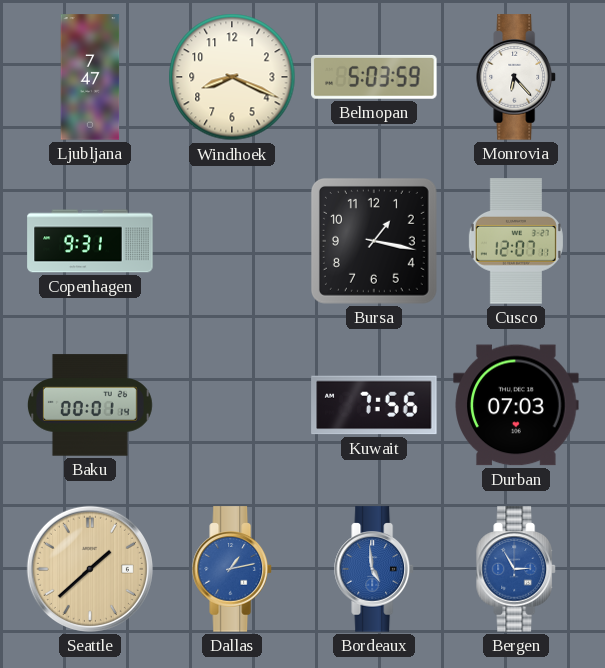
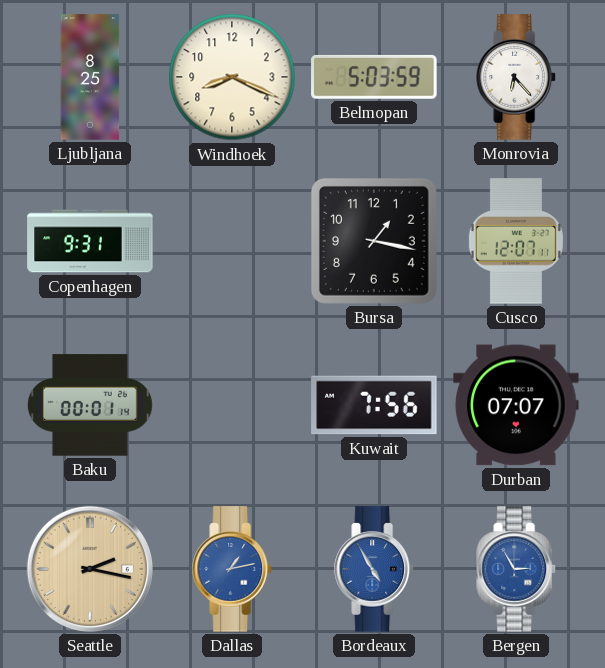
Ljubljana: 7:47 -> 8:25 (90, 77)
Durban: 07:03 -> 07:07 (516, 405)
Seattle: 1:38 -> 2:17 (90, 569)
Bordeaux: 4:59 -> 4:55 (374, 569)
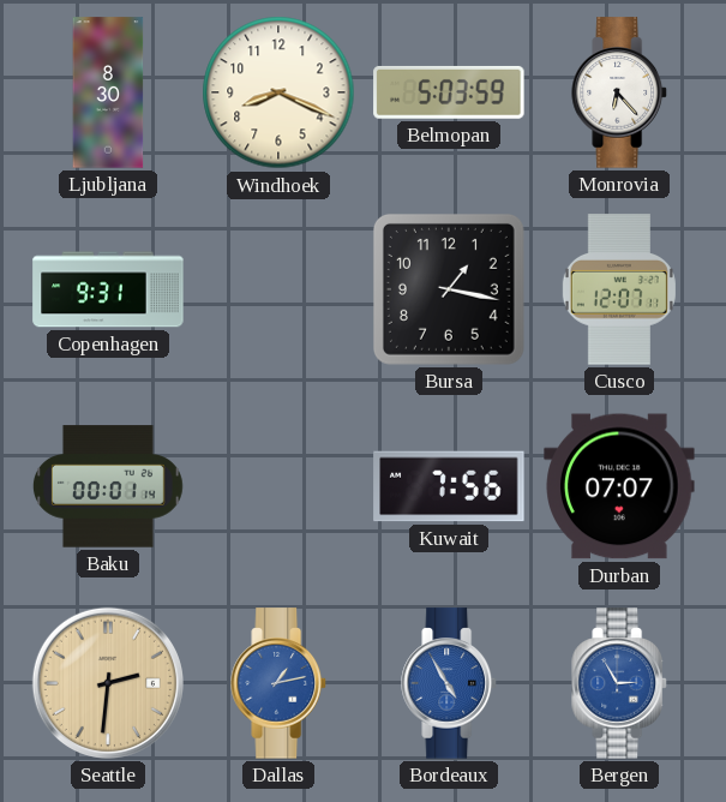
Ljubljana: 8:25 -> 8:30 (108, 92)
Seattle: 2:17 -> 2:31 (108, 683)
